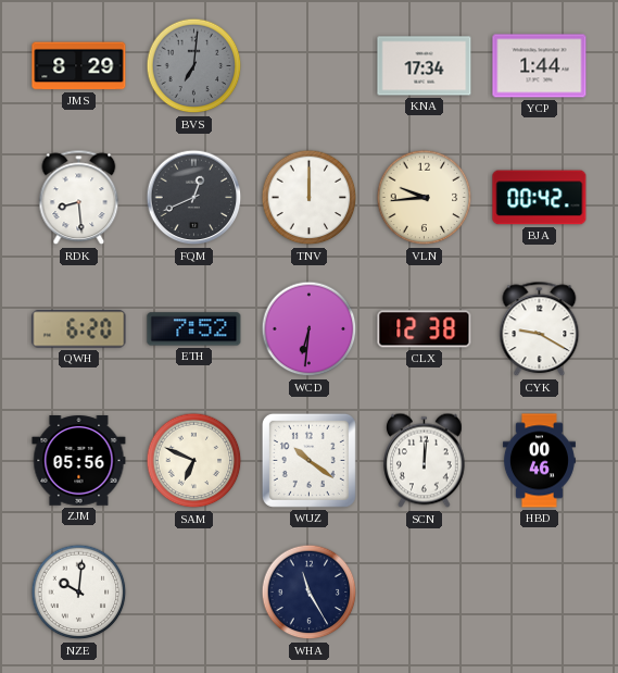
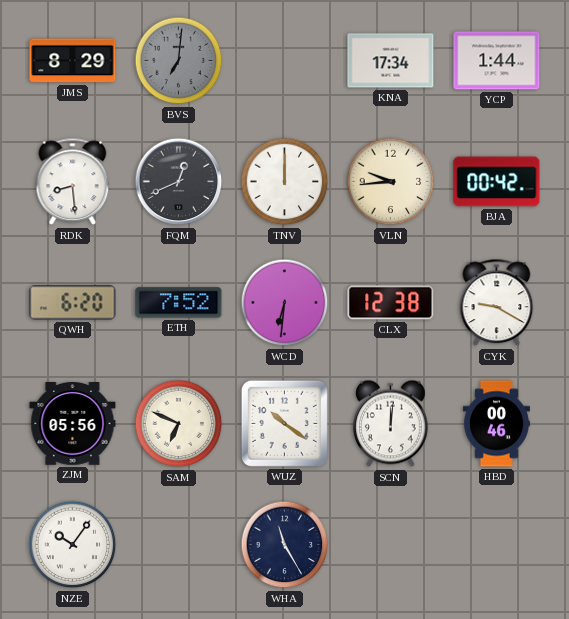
NZE: 10:01 -> 10:06 (73, 545)
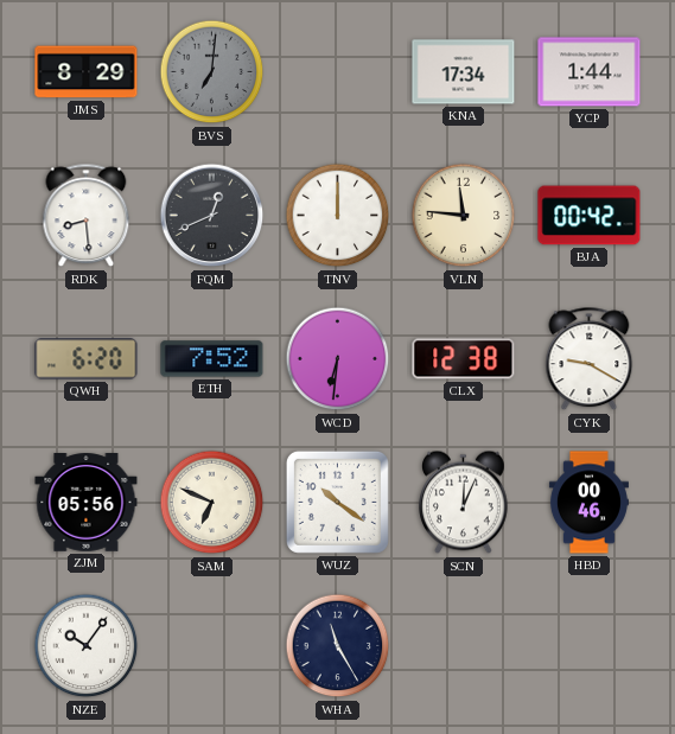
VLN: 9:44 -> 11:46 (464, 216)
SCN: 12:01 -> 12:04 (464, 503)
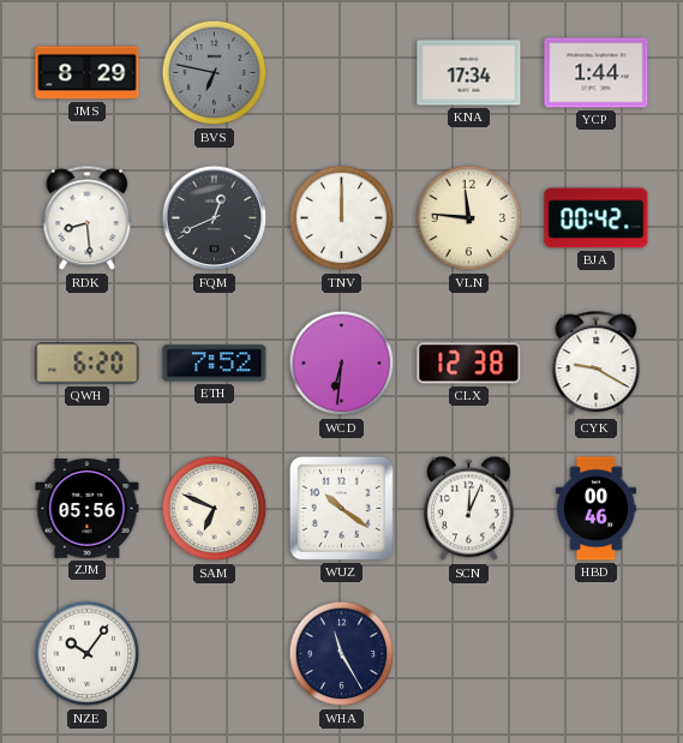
BVS: 7:01 -> 6:47 (215, 73)
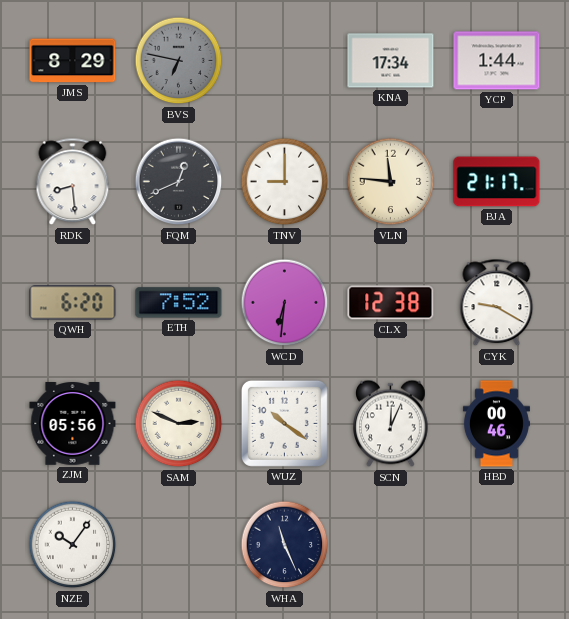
TNV: 12:00 -> 9:00 (285, 182)
BJA: 00:42 -> 21:17 (497, 182)
SAM: 6:49 -> 2:49 (179, 424)
WHA: 11:25 -> 11:26 (285, 545)
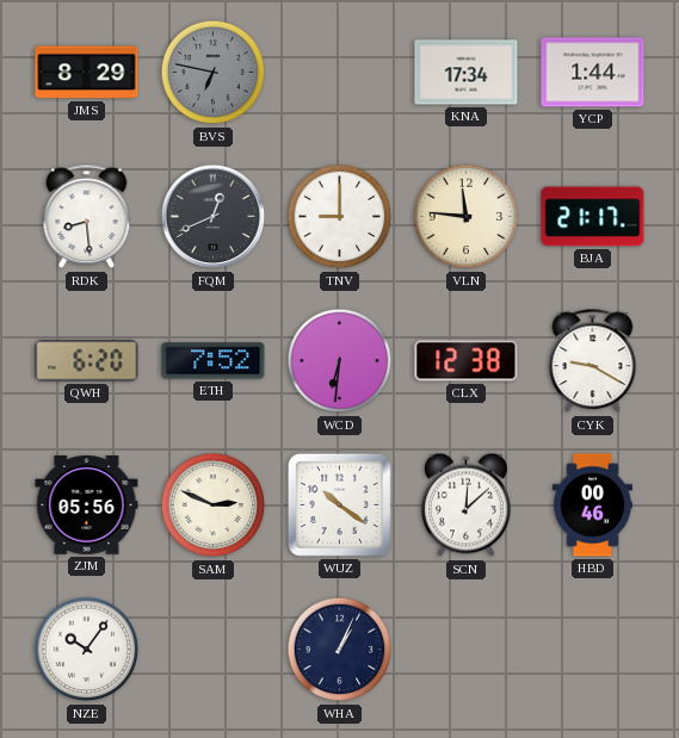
SCN: 12:04 -> 12:08 (467, 506)
WHA: 11:26 -> 1:04 (340, 650)
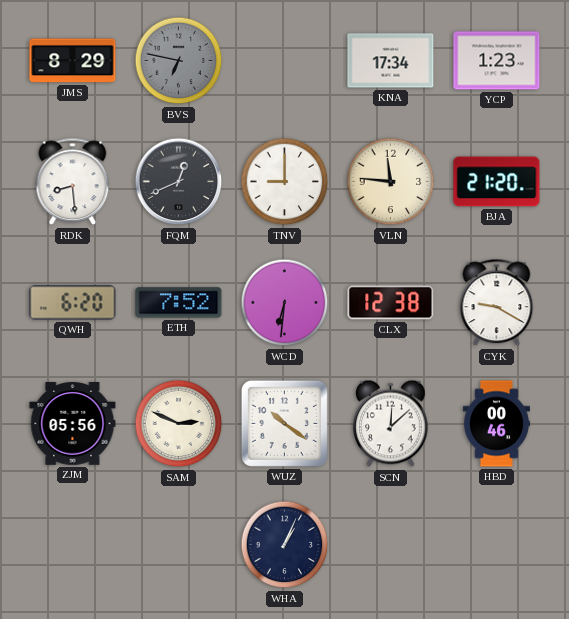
YCP: 1:44 -> 1:23 (497, 61)
BJA: 21:17 -> 21:20 (497, 182)
NZE: 10:06 -> none (87, 650)
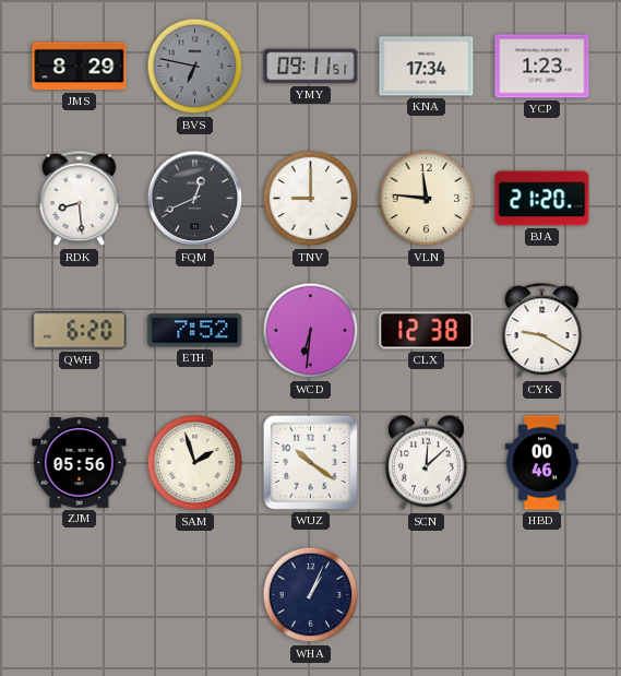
YMY: none -> 09:11 (311, 67)
SAM: 2:49 -> 1:57 (195, 463)
